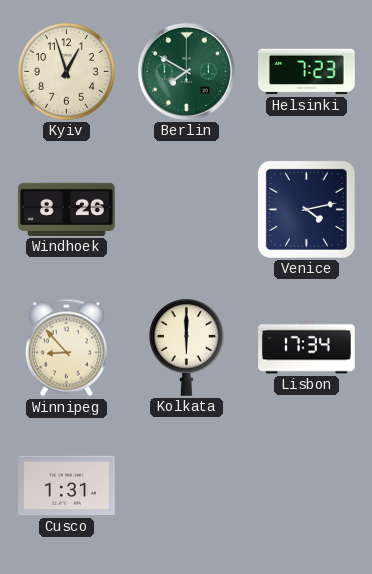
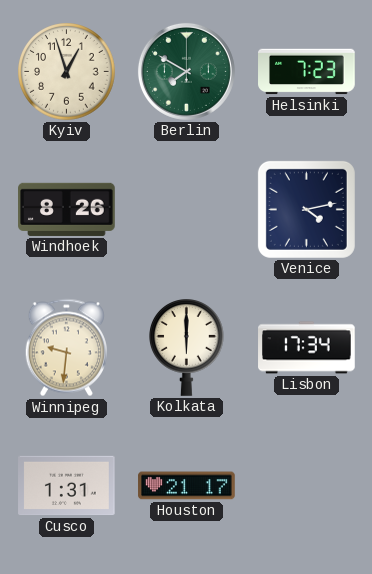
Winnipeg: 8:53 -> 9:31 (66, 348)
Houston: none -> 21:17 (187, 486)
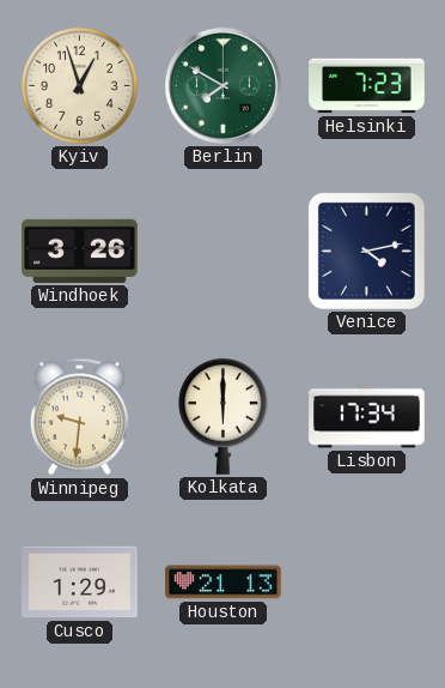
Windhoek: 8:26 -> 3:26 (80, 251)
Cusco: 1:31 -> 1:29 (80, 583)
Houston: 21:17 -> 21:13 (224, 583)
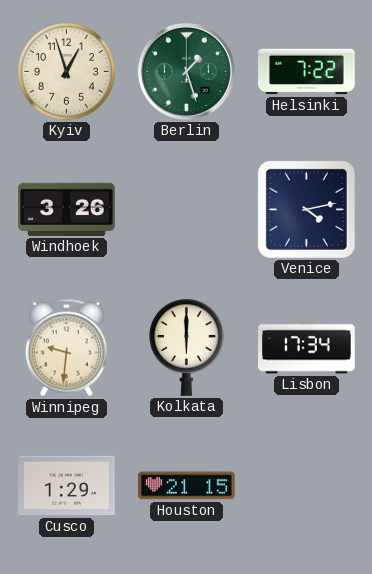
Berlin: 7:50 -> 1:27 (186, 71)
Helsinki: 7:23 -> 7:22 (307, 72)
Houston: 21:13 -> 21:15 (187, 486)
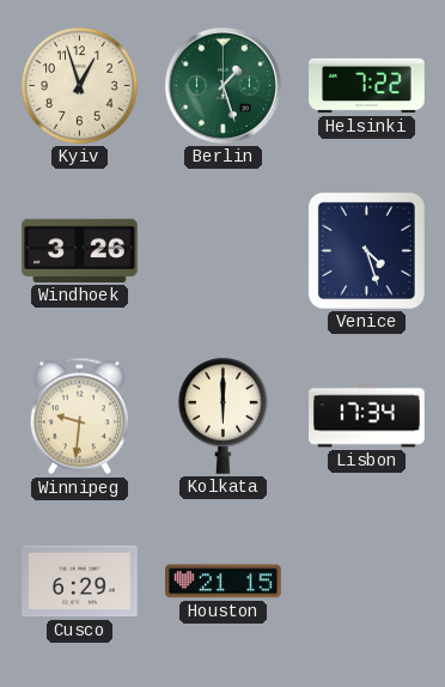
Venice: 4:13 -> 4:27 (366, 250)
Cusco: 1:29 -> 6:29 (80, 582)
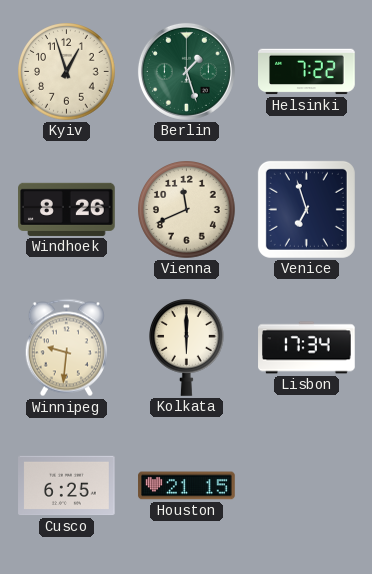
Windhoek: 3:26 -> 8:26 (67, 209)
Vienna: none -> 11:41 (187, 210)
Venice: 4:27 -> 6:57 (306, 209)
Cusco: 6:29 -> 6:25 (67, 486)
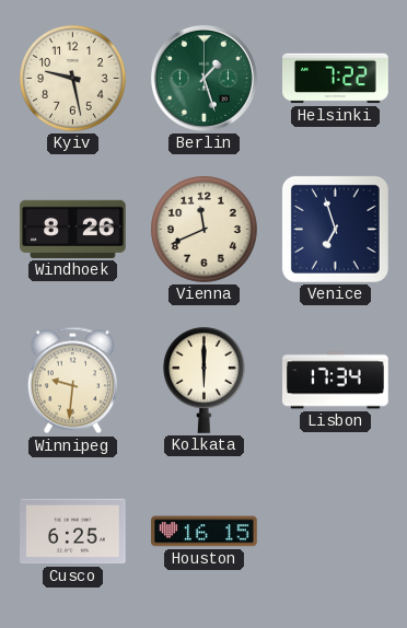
Kyiv: 12:57 -> 9:28 (73, 79)
Houston: 21:15 -> 16:15 (205, 532)
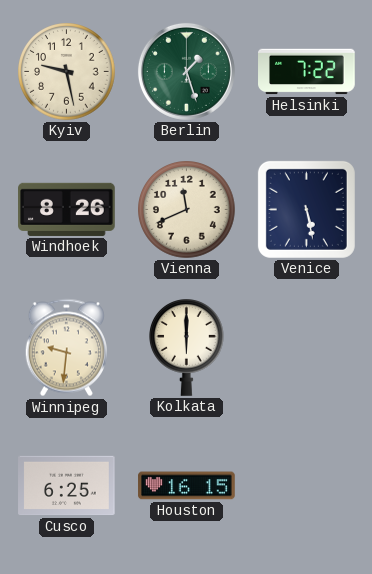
Venice: 6:57 -> 5:28 (306, 209)
Lisbon: 17:34 -> none (336, 381)
